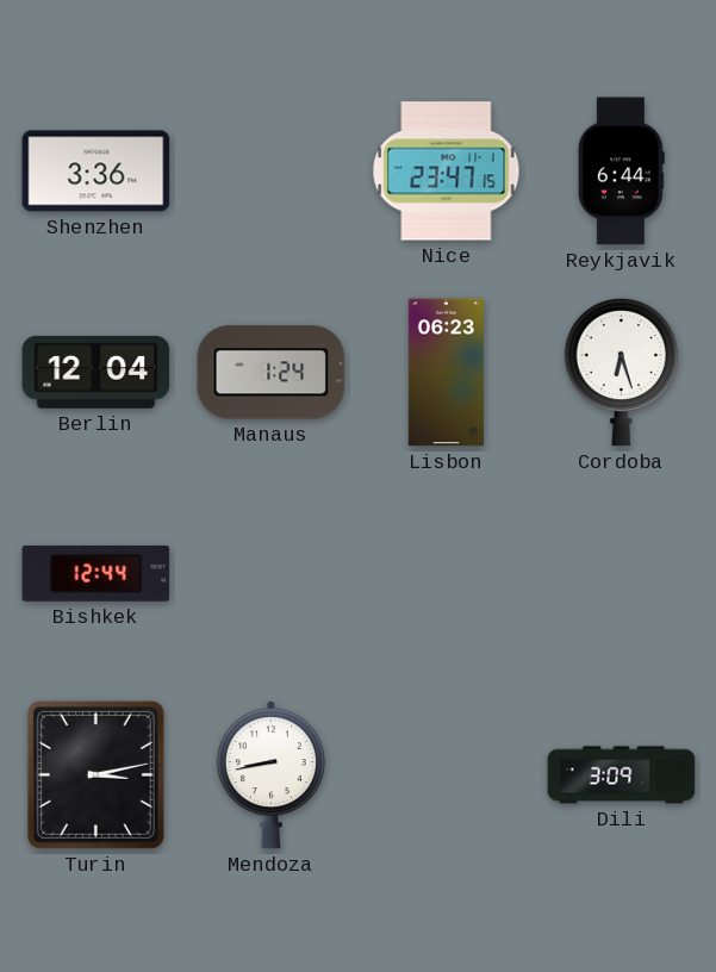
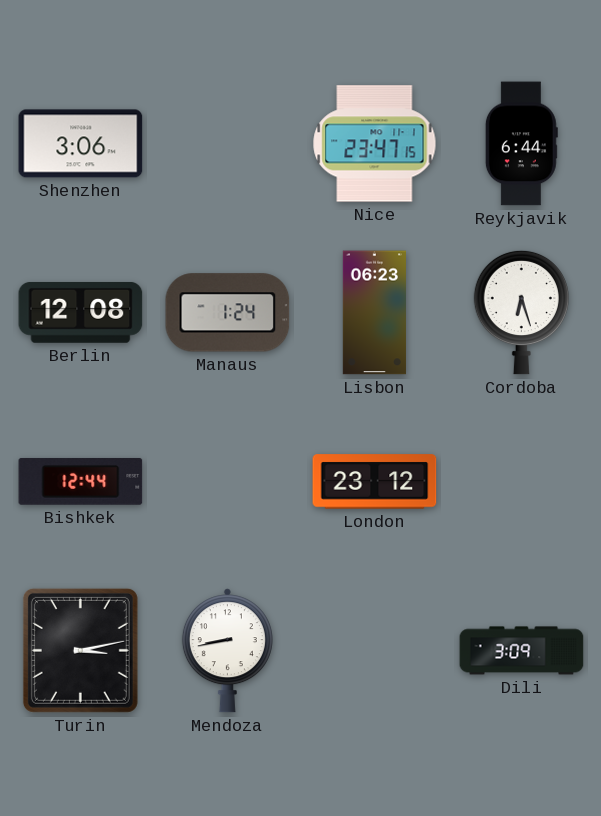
Shenzhen: 3:36 -> 3:06 (81, 144)
Berlin: 12:04 -> 12:08 (81, 312)
London: none -> 23:12 (375, 482)
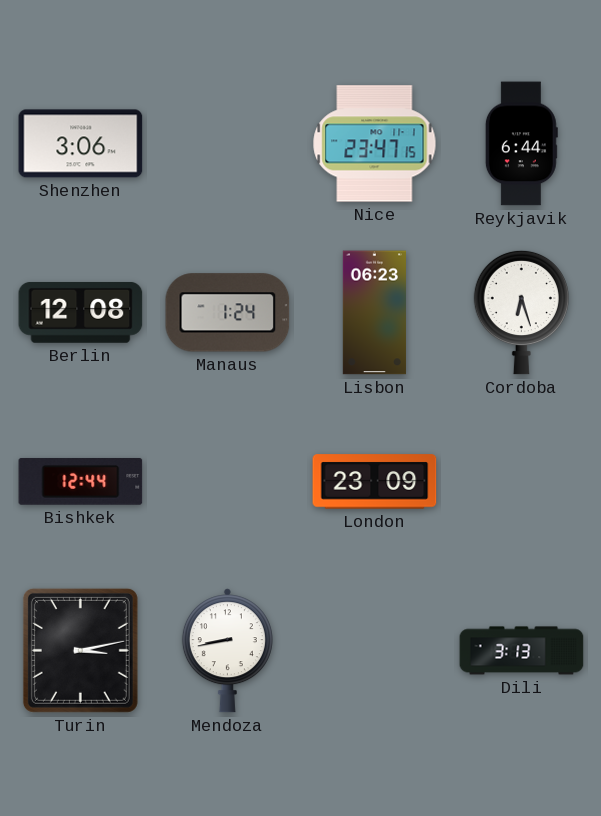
London: 23:12 -> 23:09 (375, 482)
Dili: 3:09 -> 3:13 (522, 651)
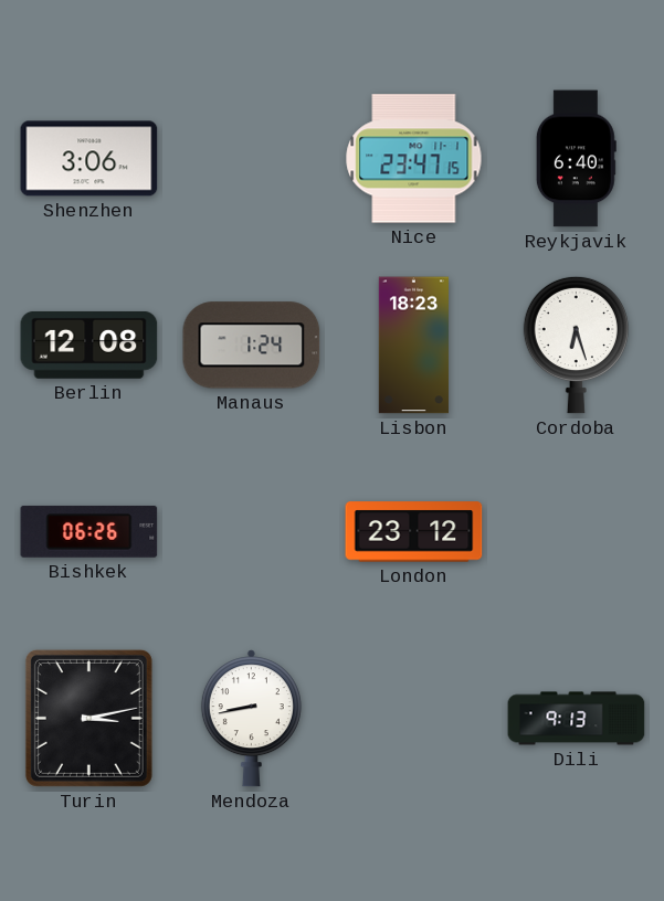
Reykjavik: 6:44 -> 6:40 (576, 159)
Lisbon: 06:23 -> 18:23 (413, 346)
Bishkek: 12:44 -> 06:26 (89, 532)
London: 23:09 -> 23:12 (414, 532)
Dili: 3:13 -> 9:13 (577, 719)
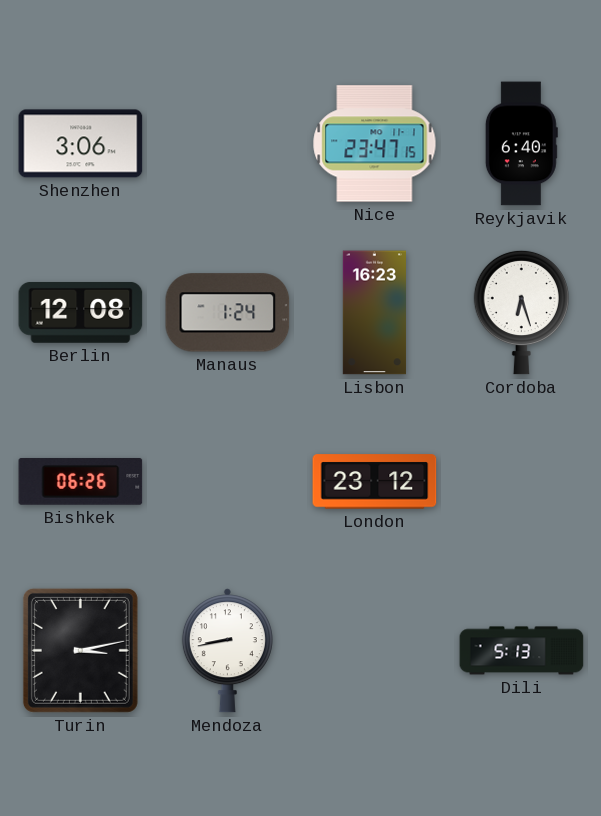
Lisbon: 18:23 -> 16:23 (374, 313)
Dili: 9:13 -> 5:13 (522, 651)
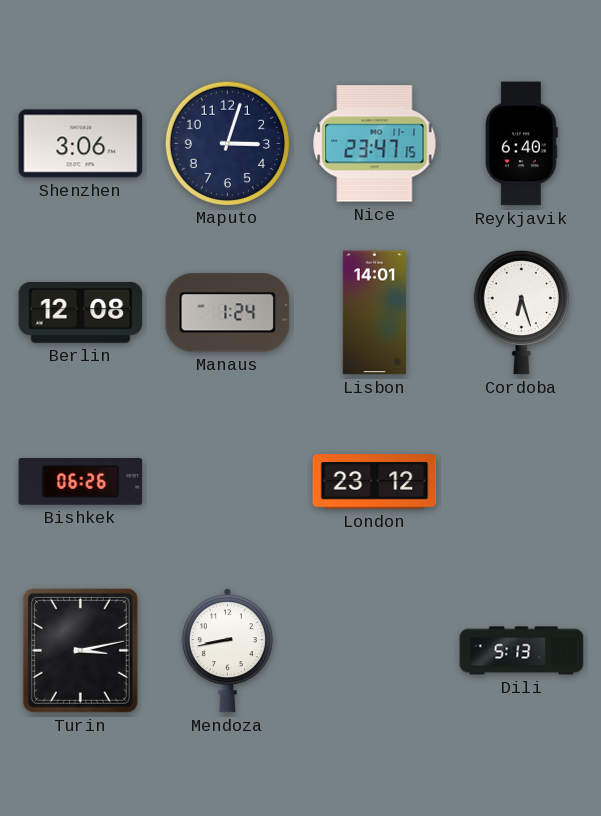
Maputo: none -> 3:03 (227, 143)
Lisbon: 16:23 -> 14:01 (374, 313)
